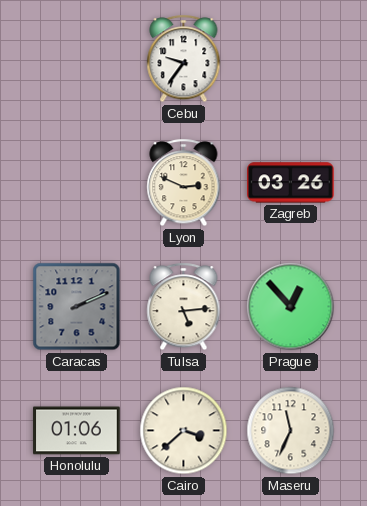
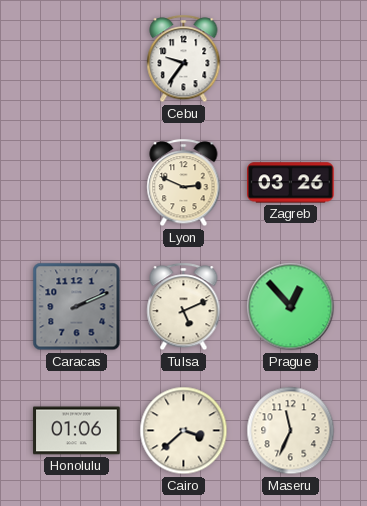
Tulsa: 5:14 -> 5:11 (184, 307)
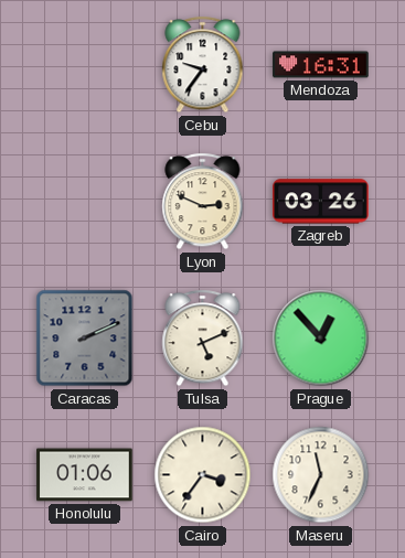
Mendoza: none -> 16:31 (321, 65)
Cairo: 3:38 -> 3:36 (203, 475)
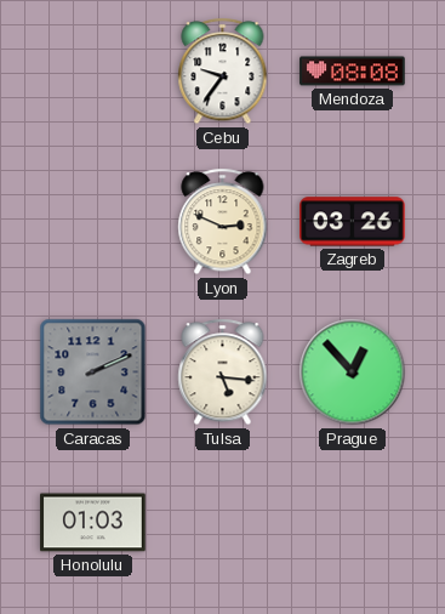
Mendoza: 16:31 -> 08:08 (353, 72)
Tulsa: 5:11 -> 5:16 (223, 373)
Honolulu: 01:06 -> 01:03 (93, 523)
Cairo: 3:36 -> none (203, 475)
Maseru: 11:34 -> none (321, 475)
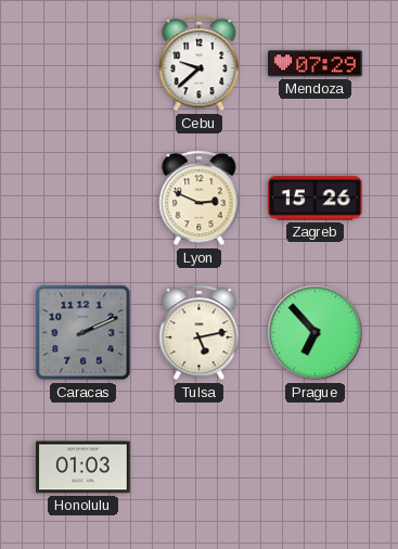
Cebu: 9:36 -> 9:38 (200, 64)
Mendoza: 08:08 -> 07:29 (316, 64)
Zagreb: 03:26 -> 15:26 (316, 199)
Tulsa: 5:16 -> 5:13 (200, 333)
Prague: 12:53 -> 6:53 (316, 333)
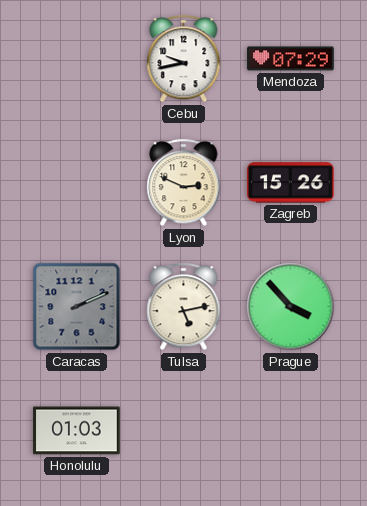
Cebu: 9:38 -> 9:43 (184, 59)
Prague: 6:53 -> 3:53 (291, 307)
